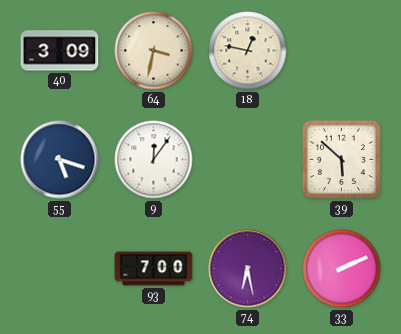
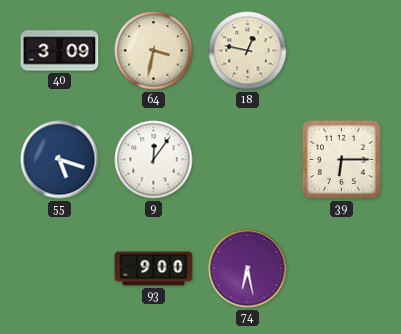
39: 5:52 -> 6:15 (341, 159)
93: 7:00 -> 9:00 (154, 269)
33: 2:11 -> none (342, 269)
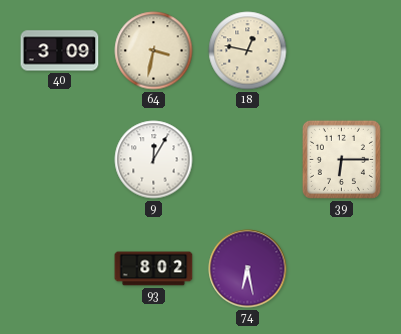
55: 5:18 -> none (60, 160)
9: 12:06 -> 12:05 (154, 160)
93: 9:00 -> 8:02 (154, 269)
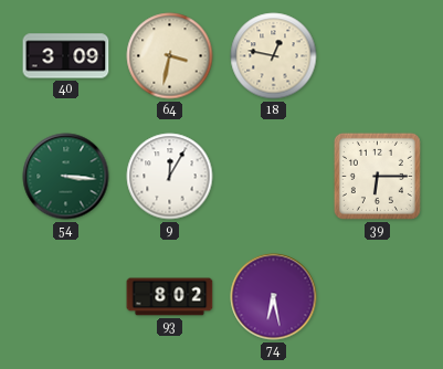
54: none -> 3:16 (66, 177)
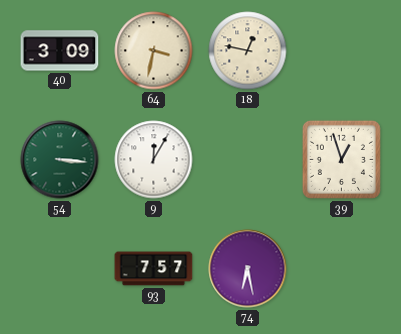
39: 6:15 -> 12:57 (341, 159)
93: 8:02 -> 7:57 (154, 269)
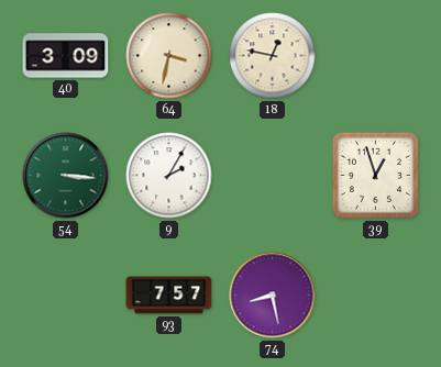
9: 12:05 -> 2:05 (169, 176)
74: 6:28 -> 8:28 (273, 296)
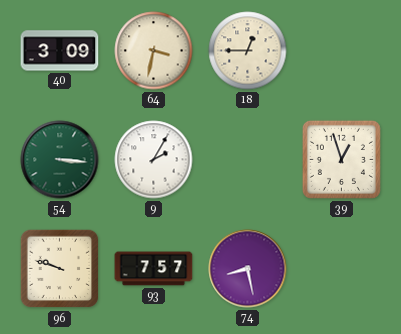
18: 12:47 -> 12:45 (248, 51)
96: none -> 9:48 (60, 269)
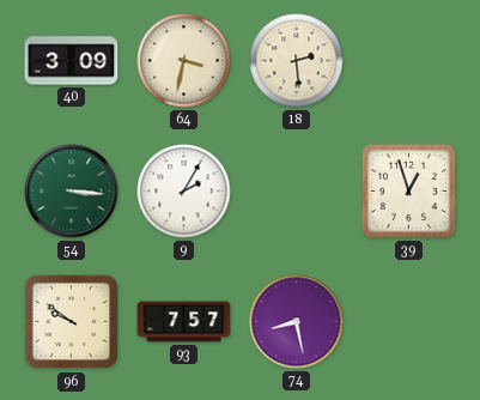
18: 12:45 -> 2:29 (297, 61)
96: 9:48 -> 9:51 (72, 322)
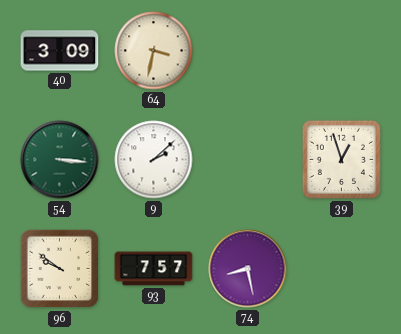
18: 2:29 -> none (297, 61)
9: 2:05 -> 2:08 (154, 160)
